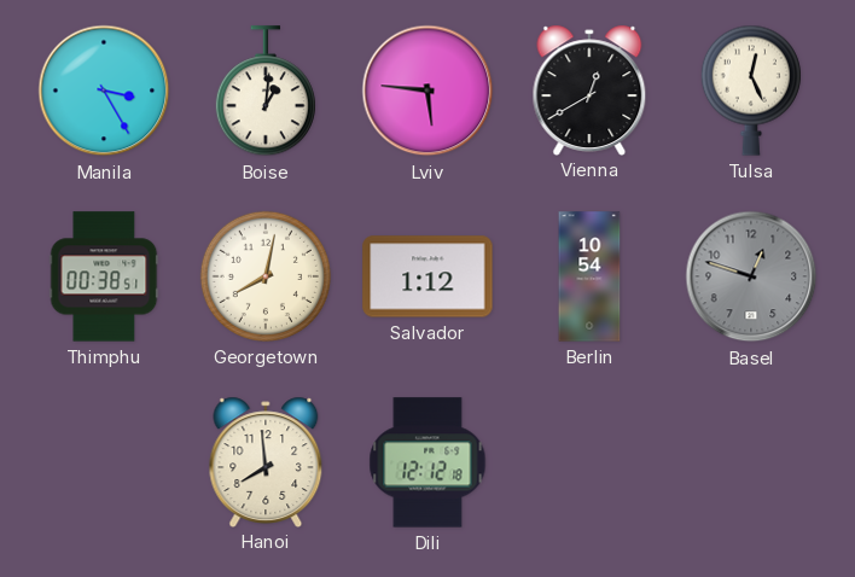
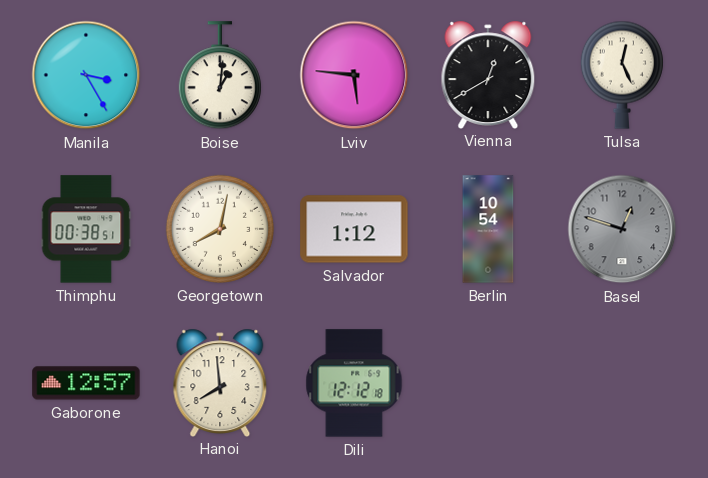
Gaborone: none -> 12:57 (86, 383)
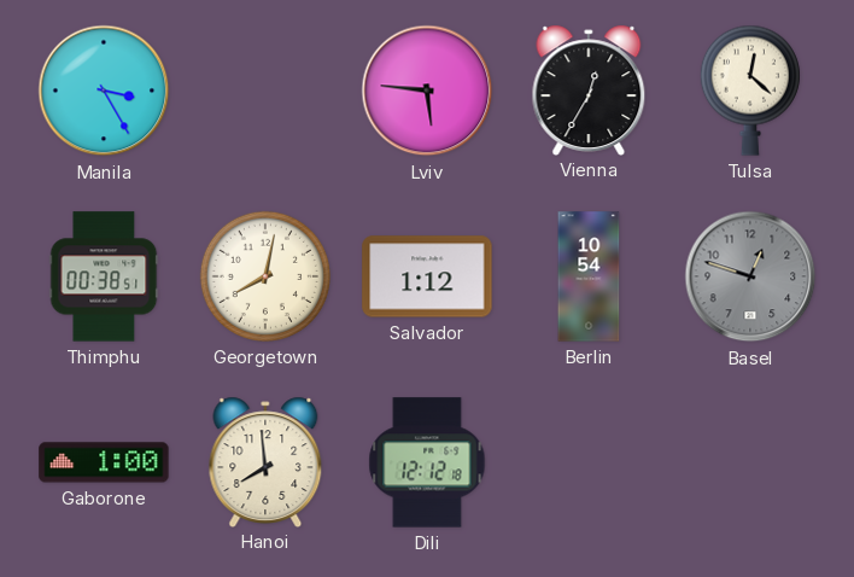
Boise: 1:01 -> none (220, 76)
Vienna: 12:40 -> 12:35 (589, 89)
Tulsa: 12:26 -> 12:22 (750, 91)
Gaborone: 12:57 -> 1:00 (104, 462)
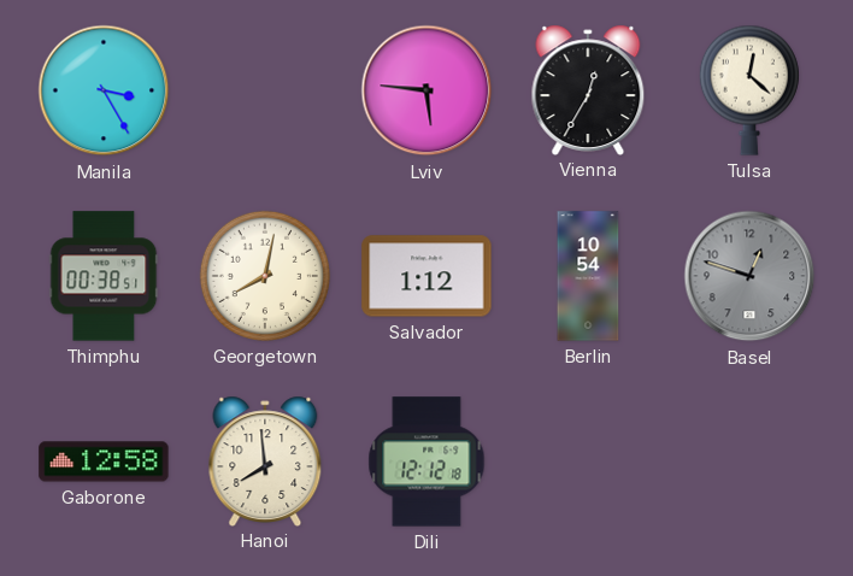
Gaborone: 1:00 -> 12:58 (104, 462)
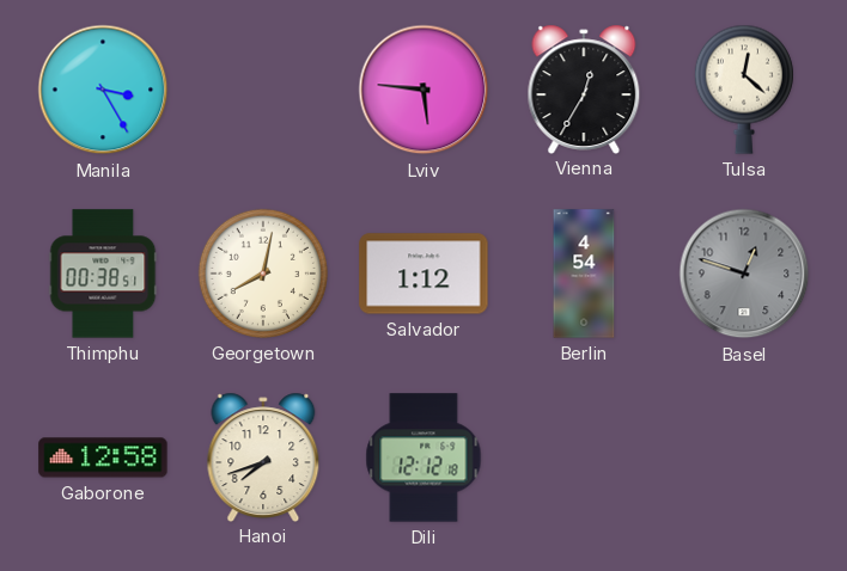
Berlin: 10:54 -> 4:54 (584, 274)
Hanoi: 7:59 -> 7:42 (263, 456)
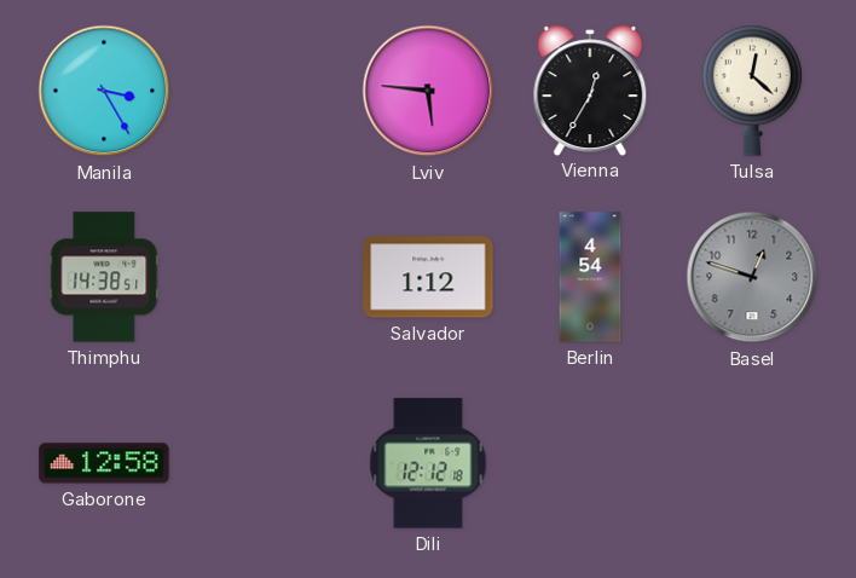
Thimphu: 00:38 -> 14:38 (104, 277)
Georgetown: 8:02 -> none (263, 274)
Hanoi: 7:42 -> none (263, 456)
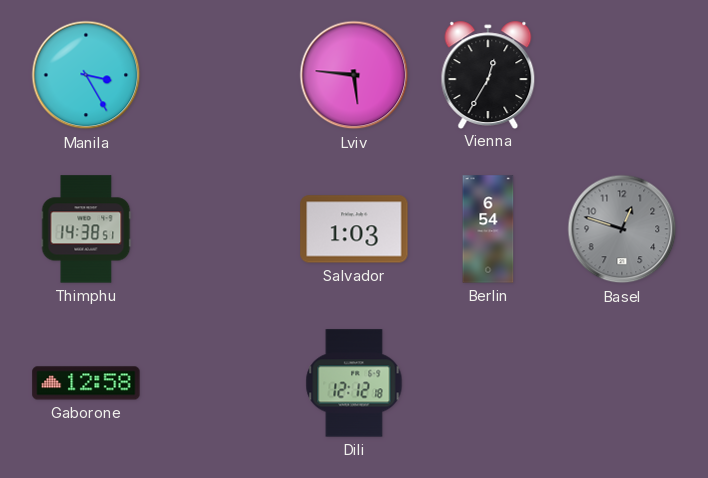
Tulsa: 12:22 -> none (752, 91)
Salvador: 1:12 -> 1:03 (354, 229)
Berlin: 4:54 -> 6:54 (488, 229)
